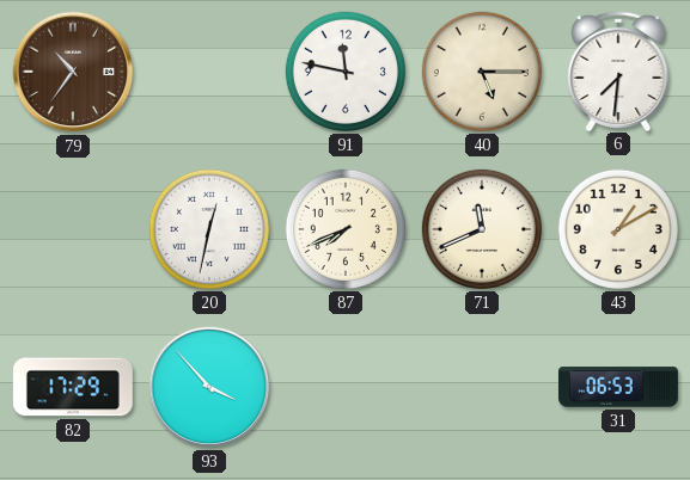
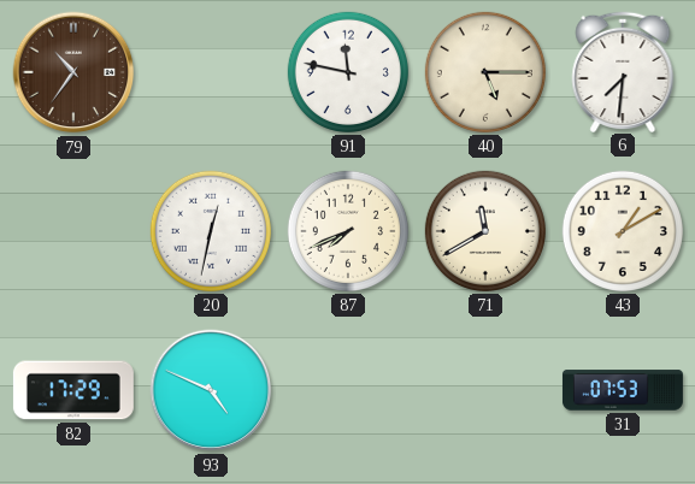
71: 11:41 -> 11:40 (485, 231)
93: 3:53 -> 4:49 (211, 390)
31: 06:53 -> 07:53 (623, 390)
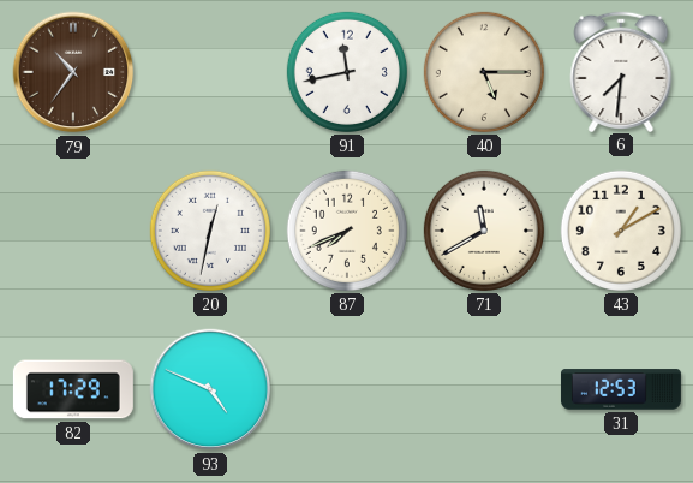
91: 11:47 -> 11:43 (347, 72)
31: 07:53 -> 12:53 (621, 389)
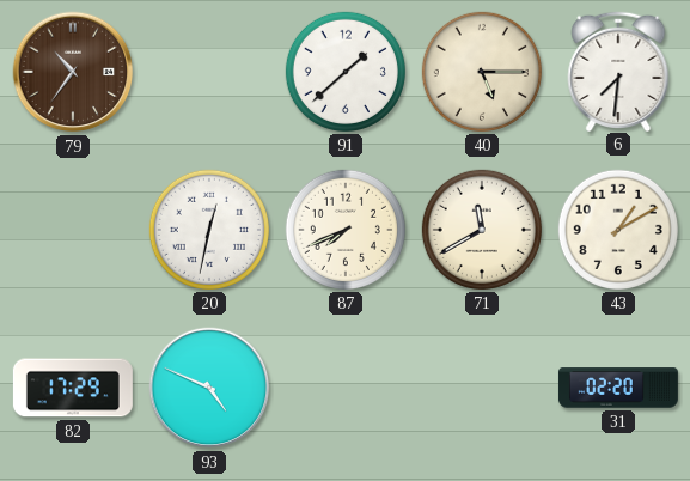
91: 11:43 -> 1:38 (346, 72)
31: 12:53 -> 02:20 (618, 388)
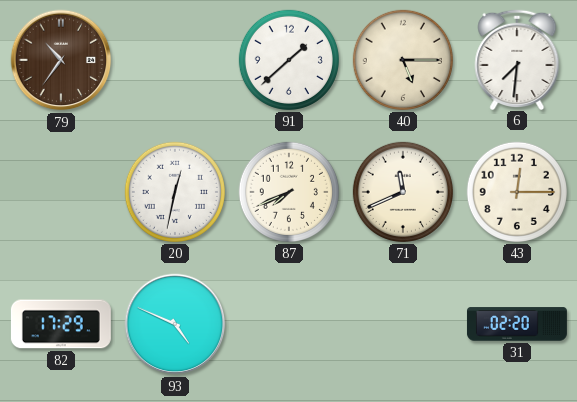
71: 11:40 -> 11:41 (403, 192)
43: 1:10 -> 12:15 (517, 192)
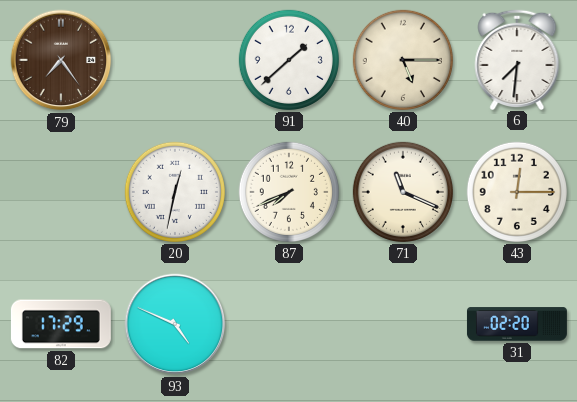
79: 10:36 -> 7:24 (61, 60)
71: 11:41 -> 11:19 (403, 192)
